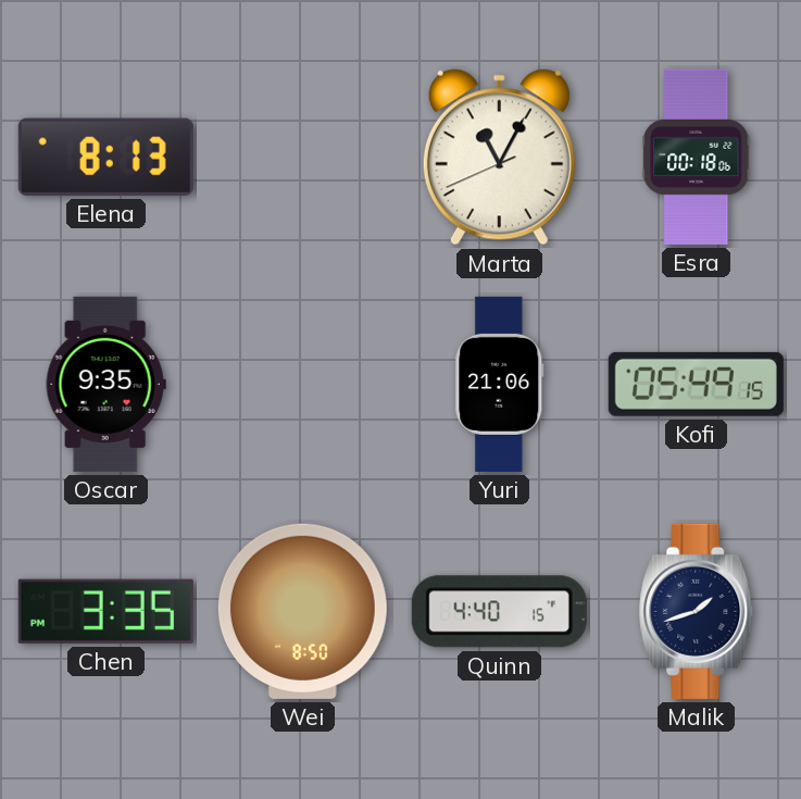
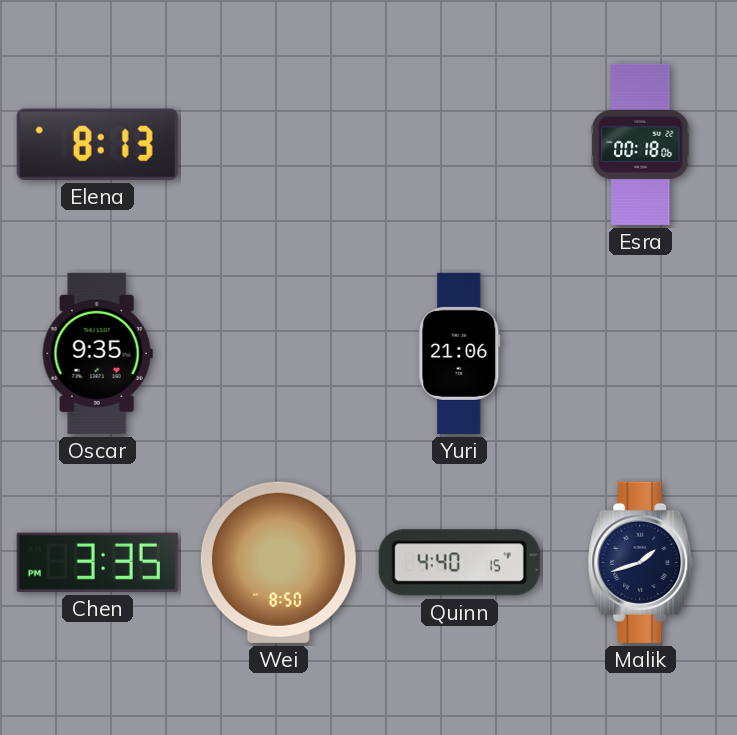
Marta: 11:04 -> none (499, 158)
Kofi: 05:49 -> none (696, 384)
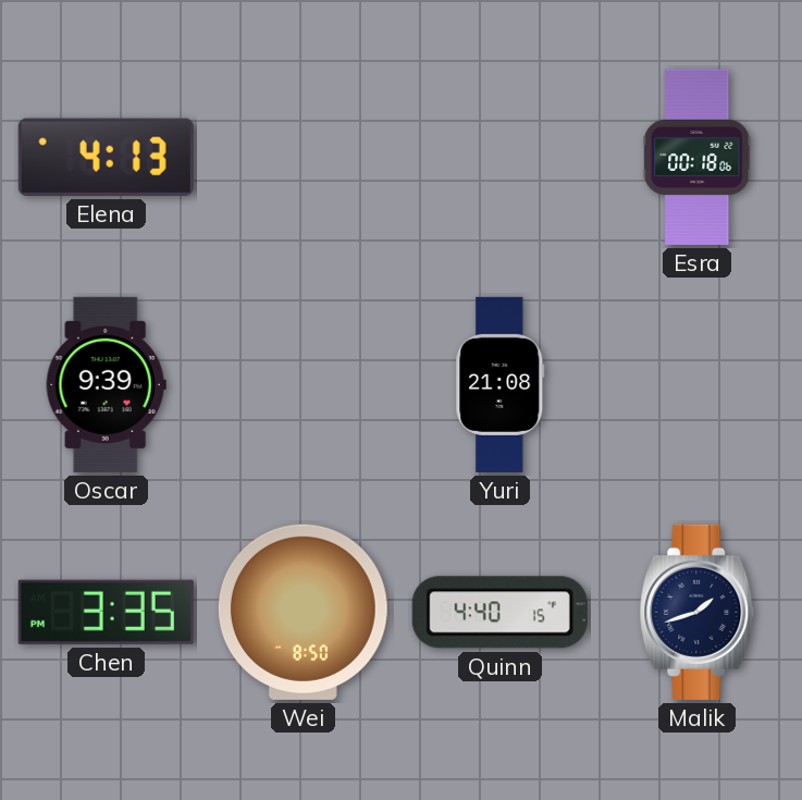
Elena: 8:13 -> 4:13 (106, 157)
Oscar: 9:35 -> 9:39 (106, 384)
Yuri: 21:06 -> 21:08 (501, 384)
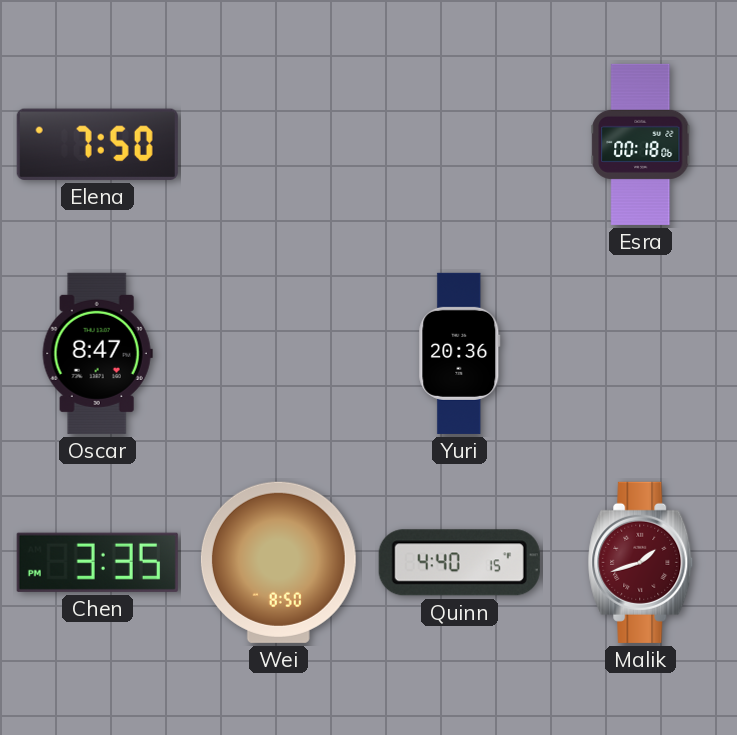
Elena: 4:13 -> 7:50 (97, 144)
Oscar: 9:39 -> 8:47 (97, 353)
Yuri: 21:08 -> 20:36 (460, 353)
Malik dial: navy -> burgundy (641, 562)
